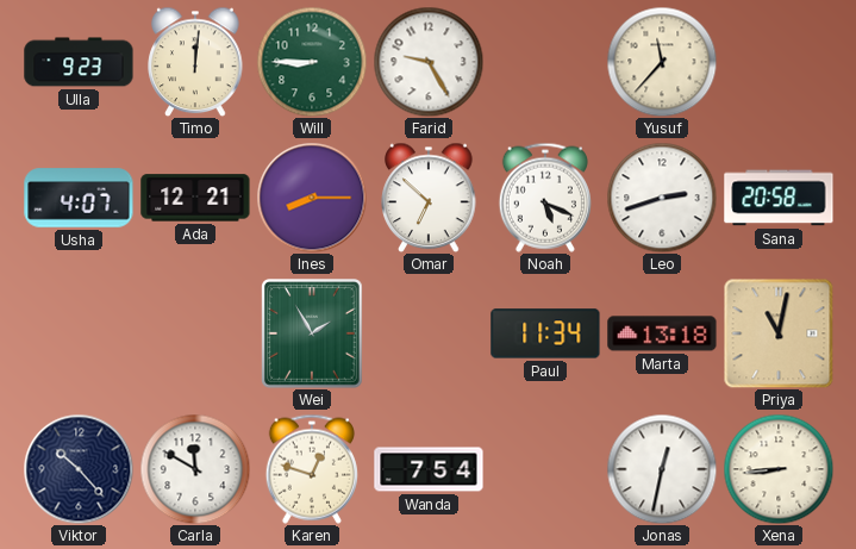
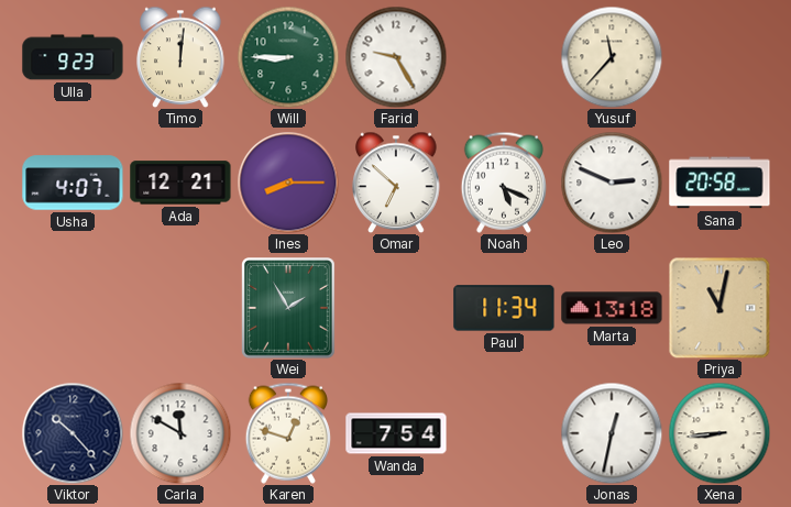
Leo: 2:42 -> 2:49 (612, 183)
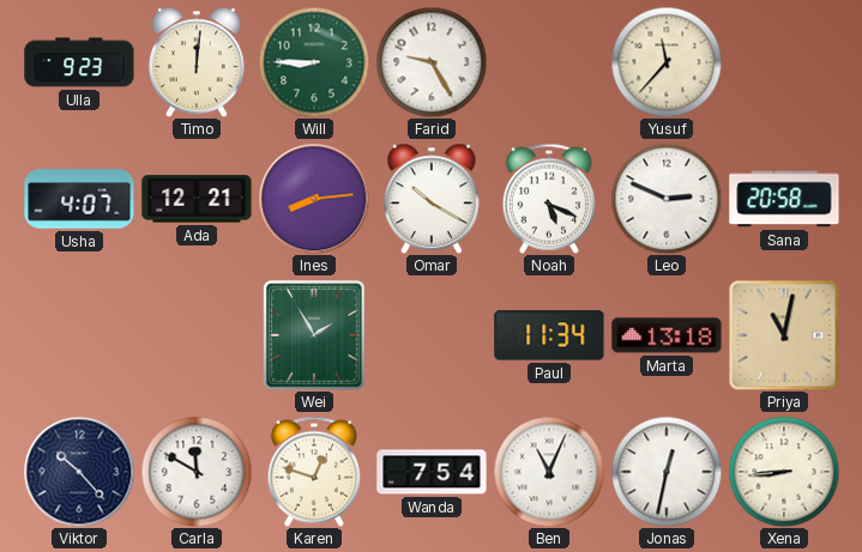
Ines: 8:15 -> 8:14 (314, 199)
Omar: 6:52 -> 10:20 (432, 199)
Ben: none -> 11:04 (549, 472)
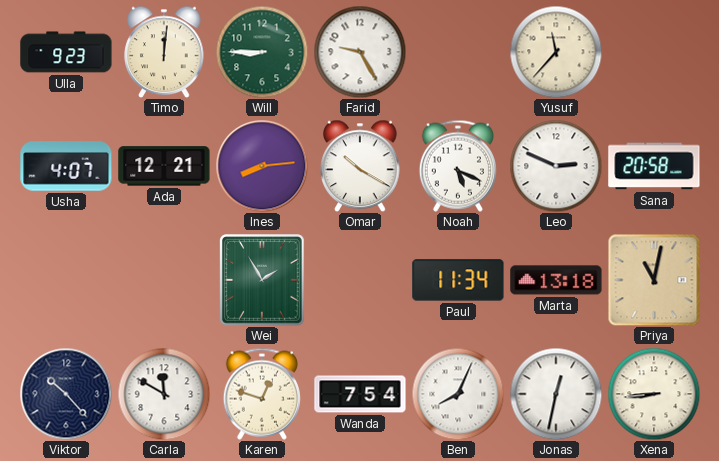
Ben: 11:04 -> 8:04 (458, 394)
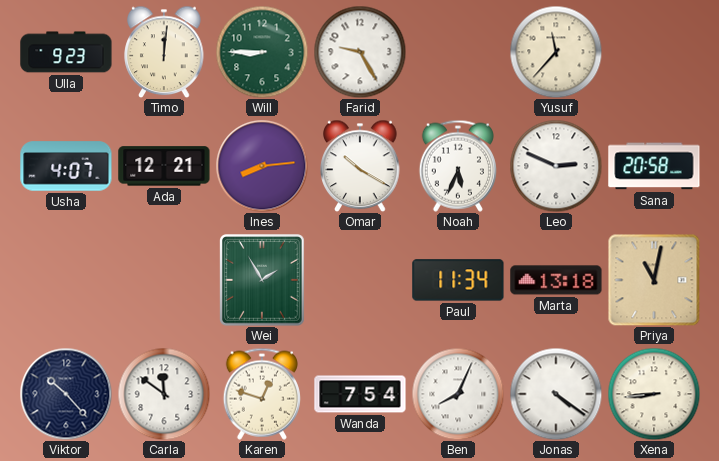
Noah: 5:19 -> 5:34 (458, 166)
Carla: 11:50 -> 11:51 (164, 394)
Jonas: 12:32 -> 4:21 (556, 394)
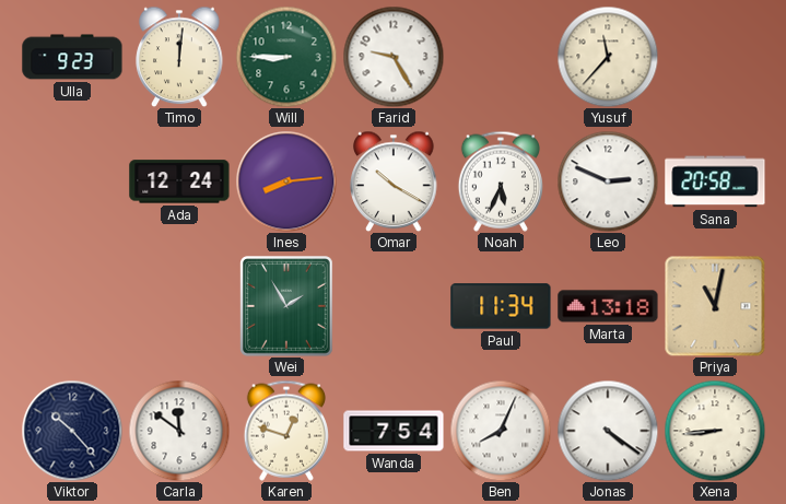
Usha: 4:07 -> none (66, 166)
Ada: 12:21 -> 12:24 (179, 181)
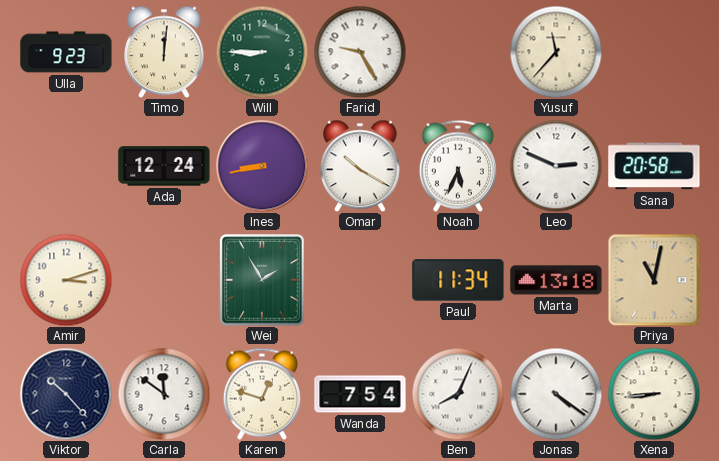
Ines: 8:14 -> 8:43 (262, 166)
Amir: none -> 3:12 (66, 280)
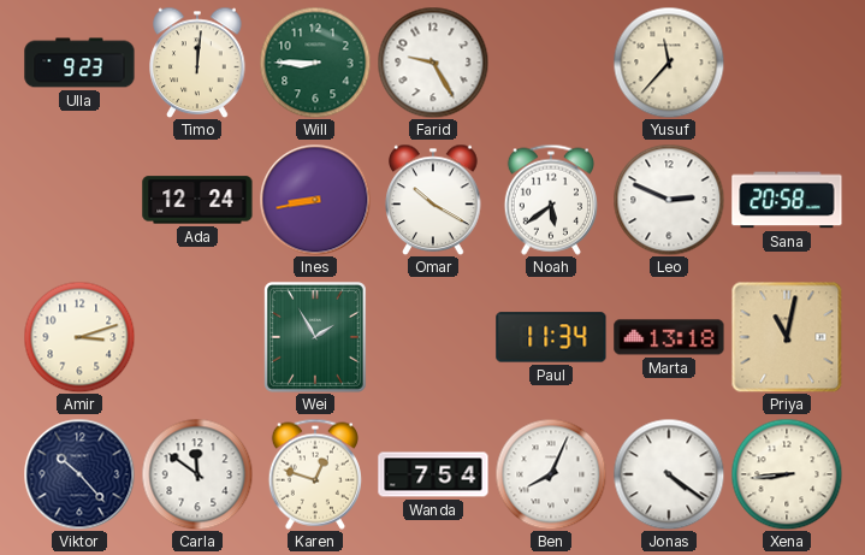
Noah: 5:34 -> 5:39 (551, 200)
